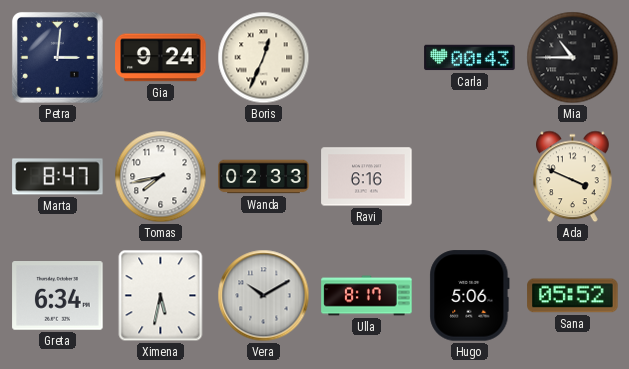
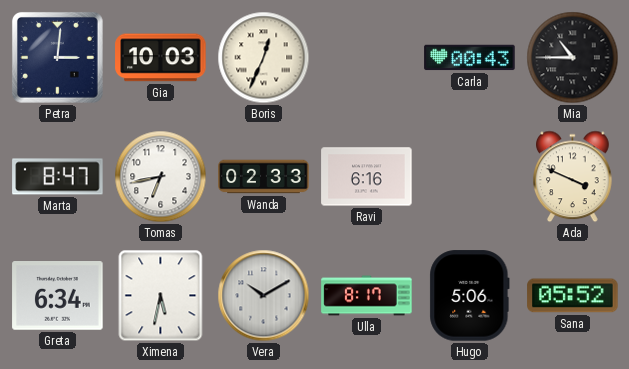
Gia: 9:24 -> 10:03 (161, 58)
Tomas: 7:43 -> 6:43 (161, 177)
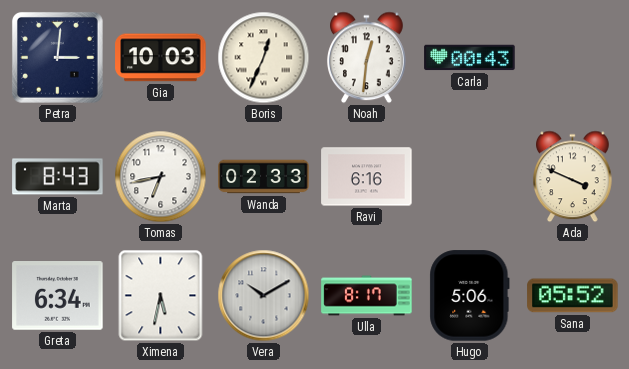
Noah: none -> 12:31 (367, 58)
Mia: 10:45 -> none (573, 58)
Marta: 8:47 -> 8:43 (58, 177)
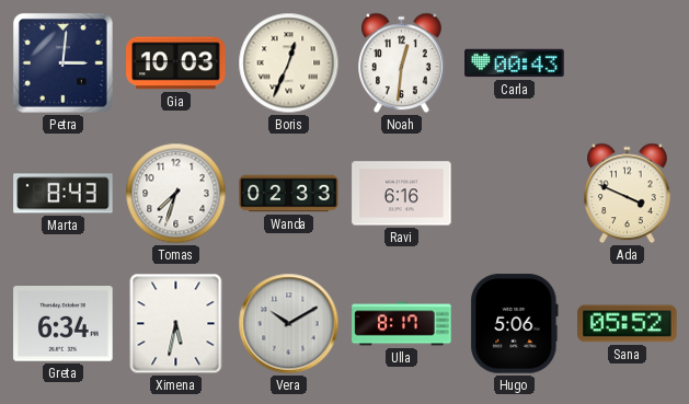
Tomas: 6:43 -> 7:33 (176, 194)
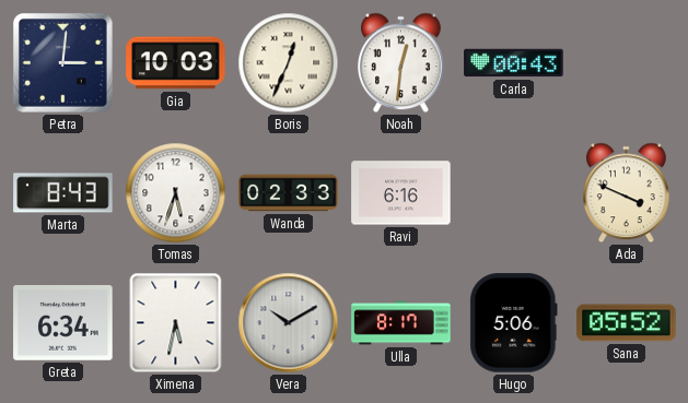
Tomas: 7:33 -> 5:33 (176, 193)
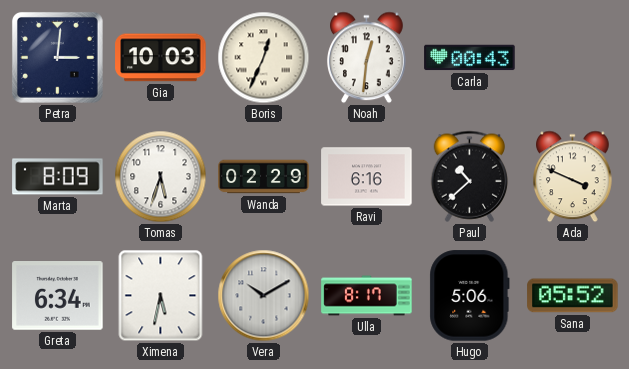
Marta: 8:43 -> 8:09 (58, 177)
Wanda: 02:33 -> 02:29 (264, 177)
Paul: none -> 10:38 (470, 176)
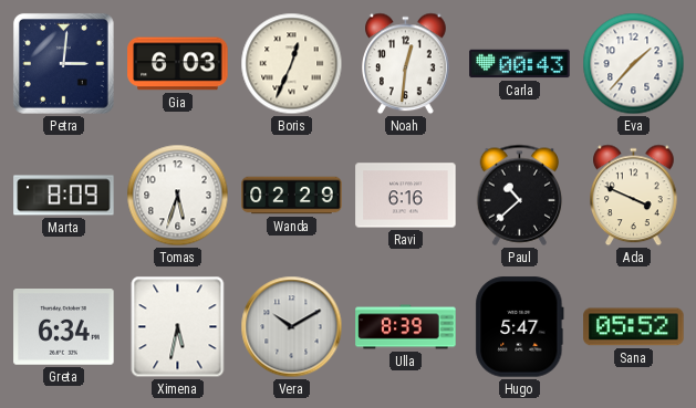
Gia: 10:03 -> 6:03 (178, 64)
Eva: none -> 1:37 (634, 64)
Ulla: 8:17 -> 8:39 (406, 327)
Hugo: 5:06 -> 5:47 (520, 327)
